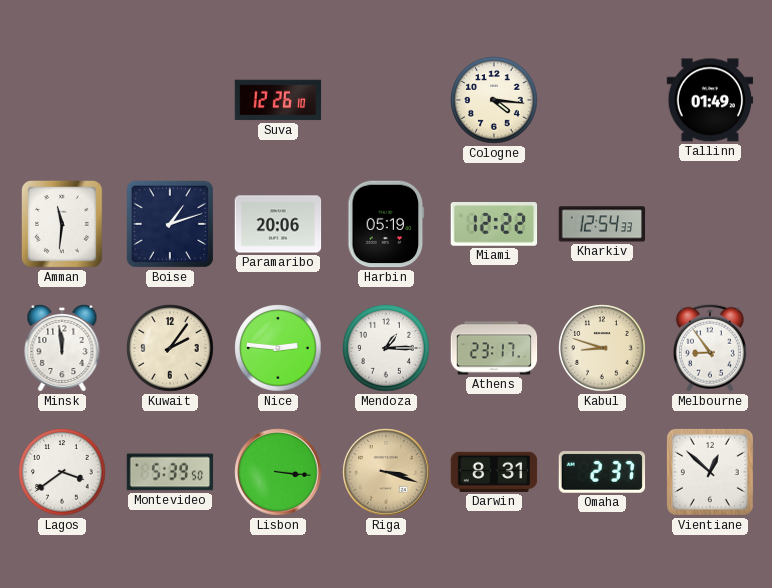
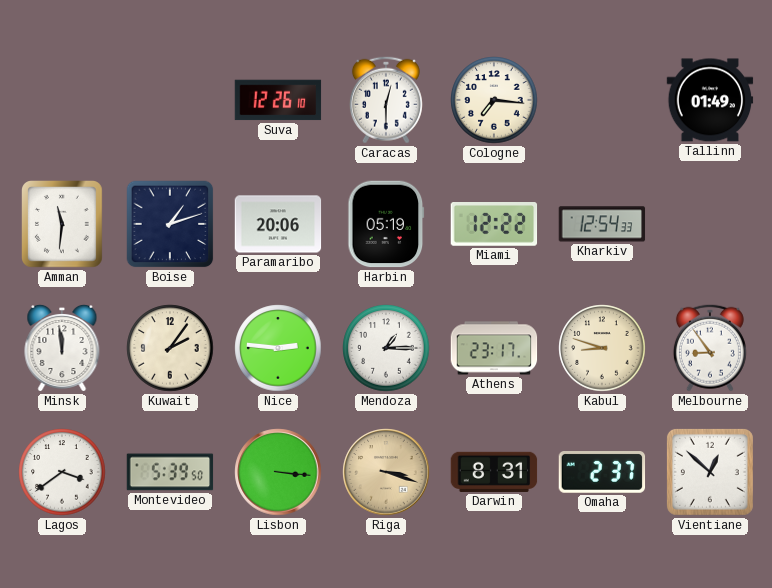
Caracas: none -> 12:30 (386, 100)
Cologne: 4:16 -> 7:16 (494, 100)
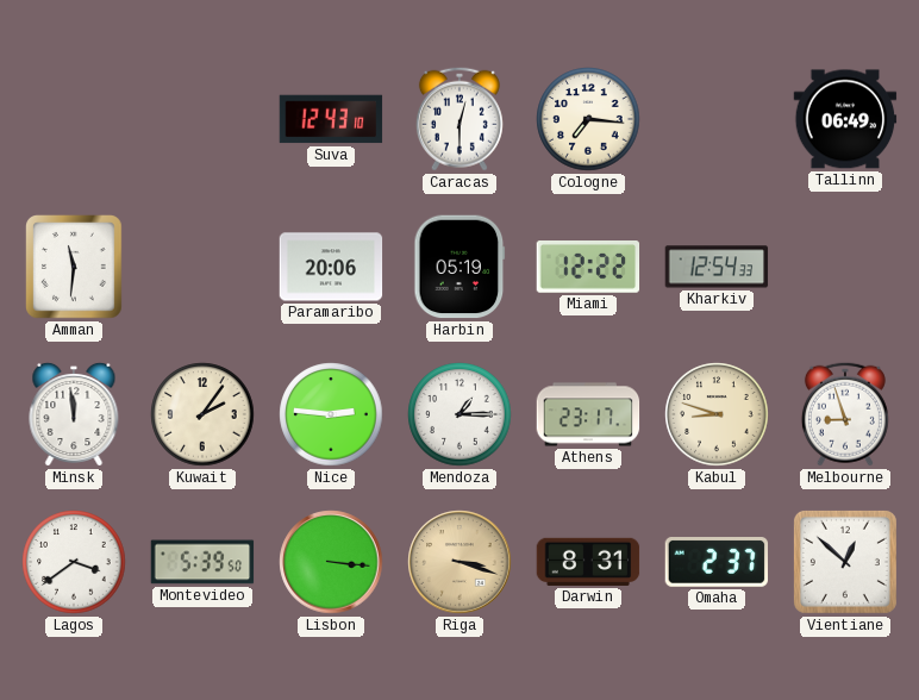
Suva: 12:26 -> 12:43 (331, 119)
Tallinn: 01:49 -> 06:49 (845, 119)
Boise: 1:12 -> none (170, 224)
Melbourne: 8:54 -> 8:57 (845, 414)
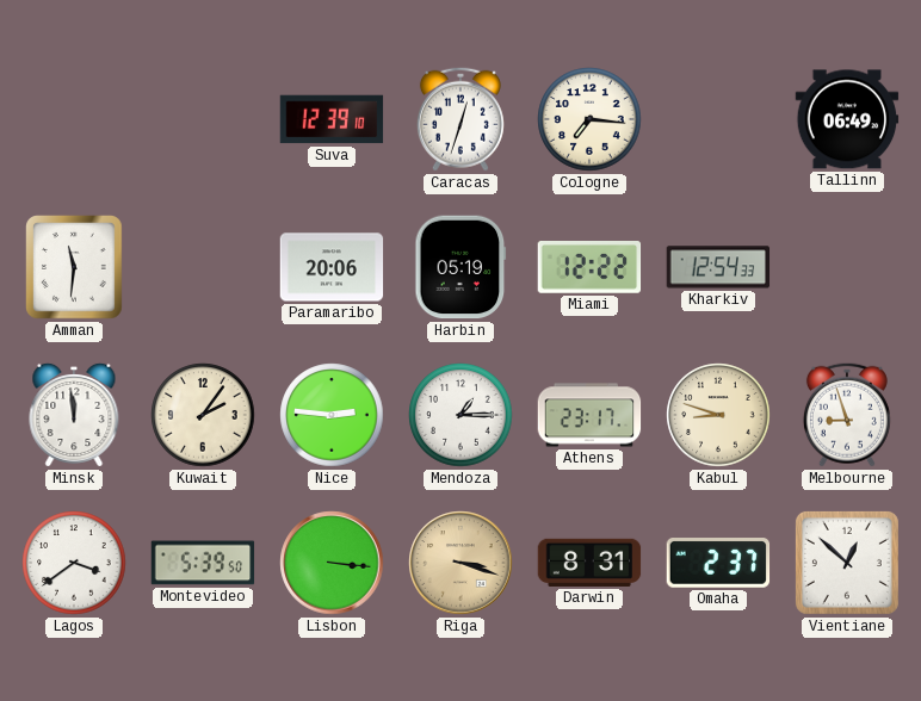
Suva: 12:43 -> 12:39 (332, 119)
Caracas: 12:30 -> 12:33 (460, 119)
